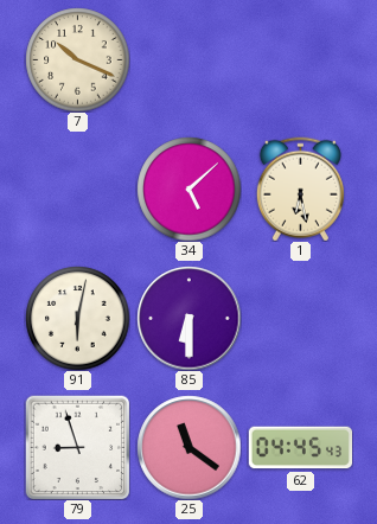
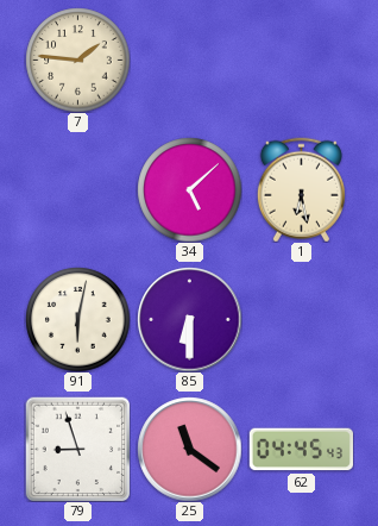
7: 10:19 -> 1:46 (77, 60)
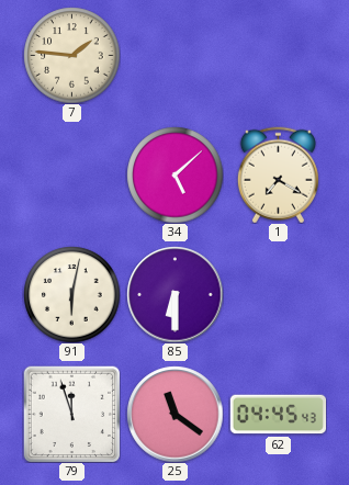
1: 6:28 -> 7:20 (278, 174)
79: 8:57 -> 11:57 (71, 414)
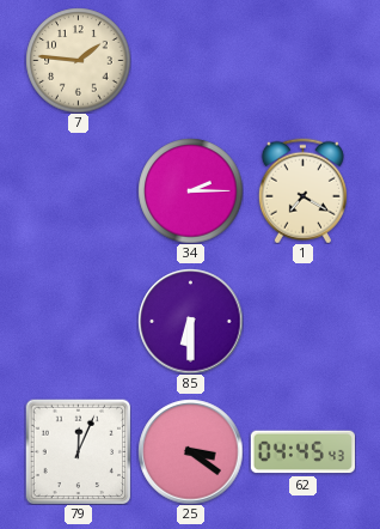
34: 5:08 -> 2:15 (190, 190)
91: 6:02 -> none (71, 294)
79: 11:57 -> 12:04 (78, 451)
25: 11:21 -> 3:21 (190, 451)
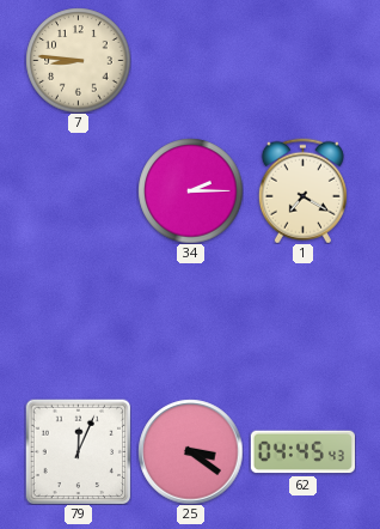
7: 1:46 -> 8:46 (78, 60)
85: 6:30 -> none (190, 321)
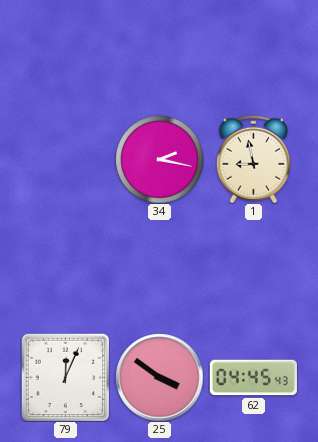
7: 8:46 -> none (78, 60)
34: 2:15 -> 2:17 (159, 159)
1: 7:20 -> 8:58 (253, 159)
25: 3:21 -> 3:51 (159, 377)
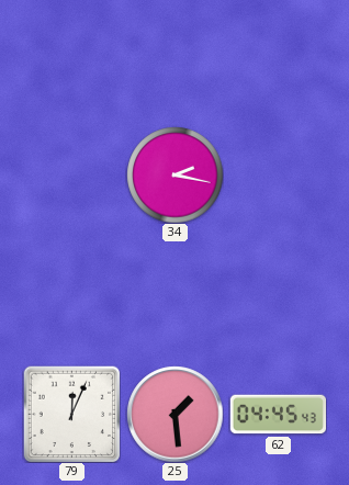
1: 8:58 -> none (253, 159)
25: 3:51 -> 1:29 (174, 414)
